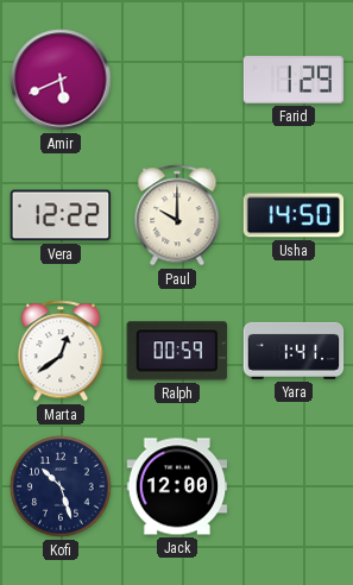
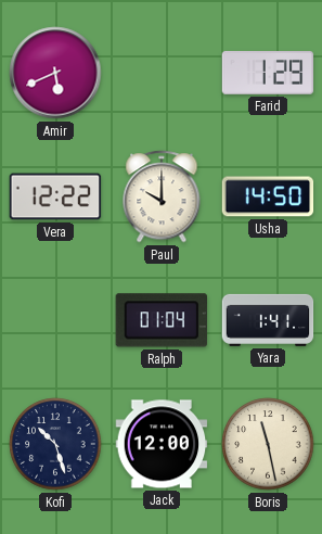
Marta: 12:39 -> none (61, 351)
Ralph: 00:59 -> 01:04 (160, 320)
Boris: none -> 11:28 (268, 444)
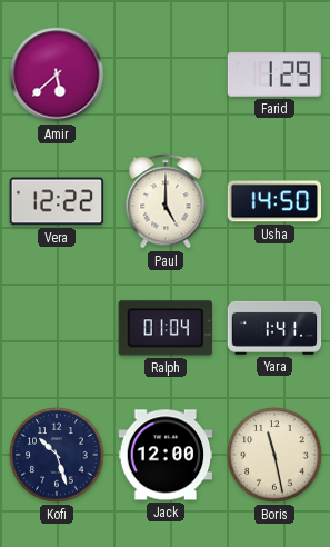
Amir: 5:41 -> 5:38 (57, 74)
Paul: 10:00 -> 5:00 (166, 201)
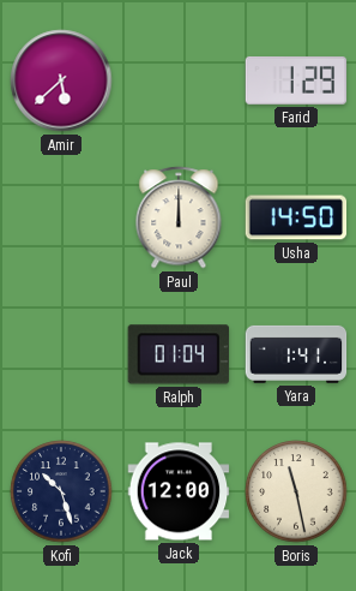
Vera: 12:22 -> none (57, 201)
Paul: 5:00 -> 12:00 (179, 217)
